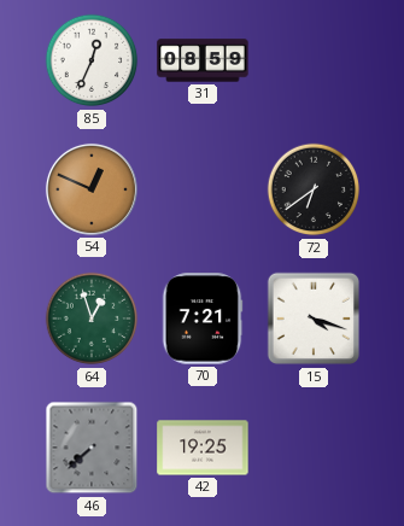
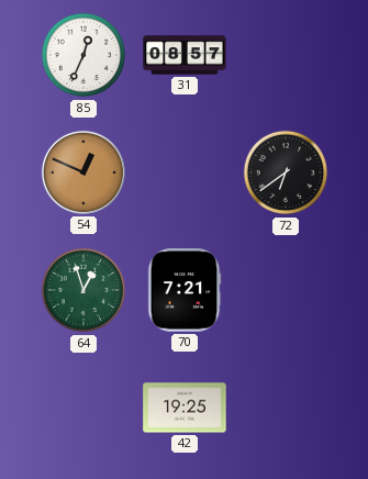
31: 08:59 -> 08:57 (185, 55)
15: 4:18 -> none (314, 318)
46: 7:38 -> none (92, 448)
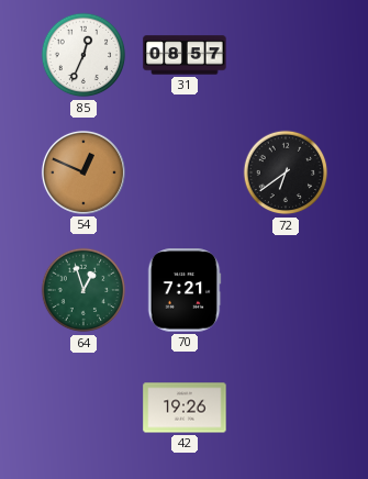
42: 19:25 -> 19:26 (185, 408)
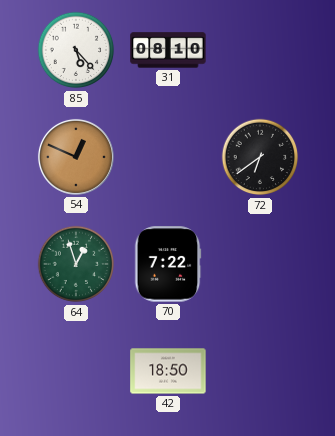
85: 12:34 -> 5:23 (76, 50)
31: 08:57 -> 08:10 (168, 50)
70: 7:21 -> 7:22 (168, 264)
42: 19:26 -> 18:50 (168, 371)
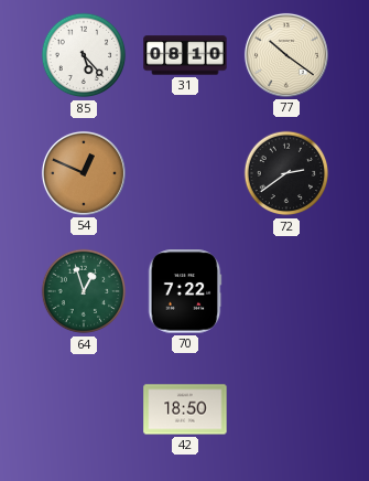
77: none -> 10:21 (286, 55)
72: 6:39 -> 2:39 (286, 173)
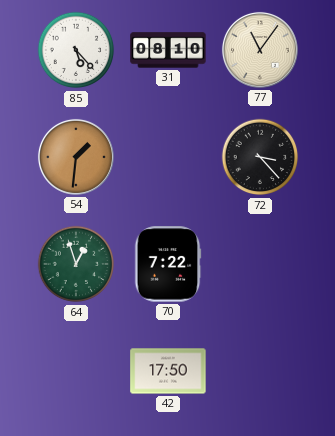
77: 10:21 -> 11:06 (260, 50)
54: 12:49 -> 1:31 (76, 157)
72: 2:39 -> 3:23 (260, 157)
42: 18:50 -> 17:50 (168, 371)
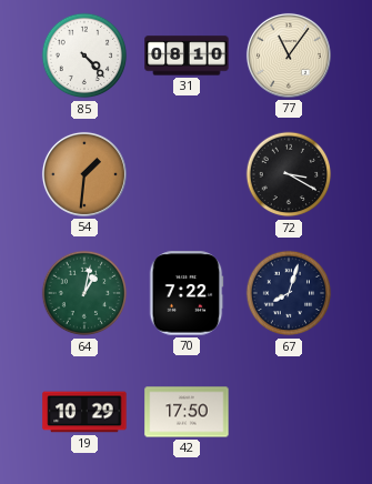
85: 5:23 -> 4:23 (84, 56)
72: 3:23 -> 3:20 (289, 174)
64: 12:57 -> 1:02 (84, 293)
67: none -> 8:03 (289, 293)
19: none -> 10:29 (84, 412)
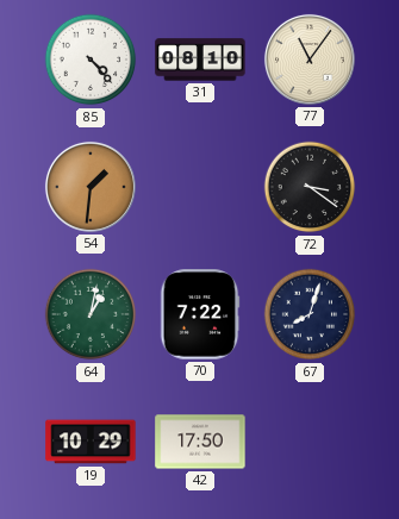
72: 3:20 -> 3:21 (310, 187)
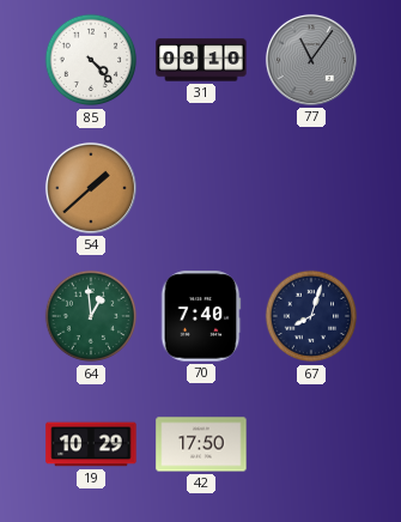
77 dial: cream -> grey (311, 60)
54: 1:31 -> 1:38 (91, 188)
72: 3:21 -> none (310, 187)
64: 1:02 -> 12:59 (91, 316)
70: 7:22 -> 7:40 (201, 316)
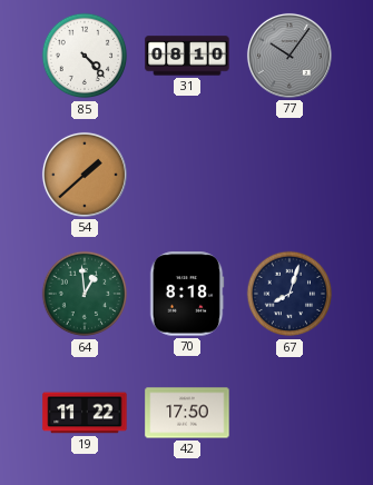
77: 11:06 -> 10:06 (289, 56)
70: 7:40 -> 8:18 (187, 294)
19: 10:29 -> 11:22 (85, 413)
